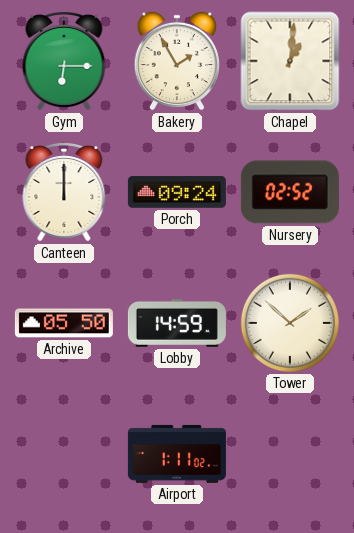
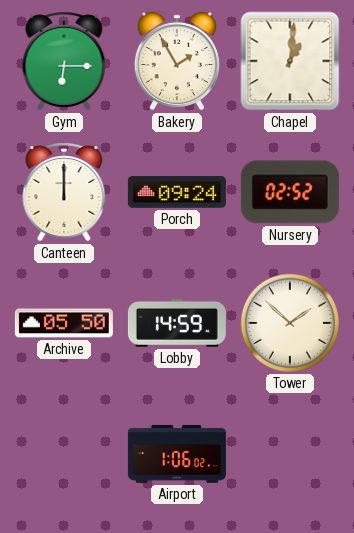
Airport: 1:11 -> 1:06 (177, 454)
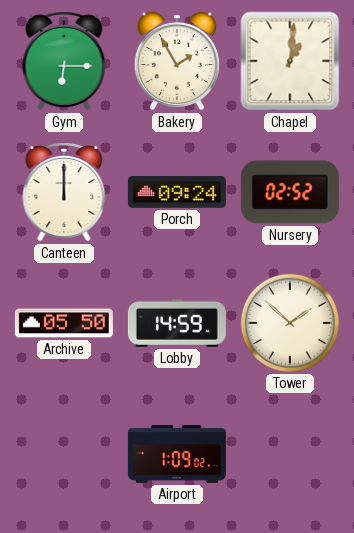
Airport: 1:06 -> 1:09 (177, 454)
